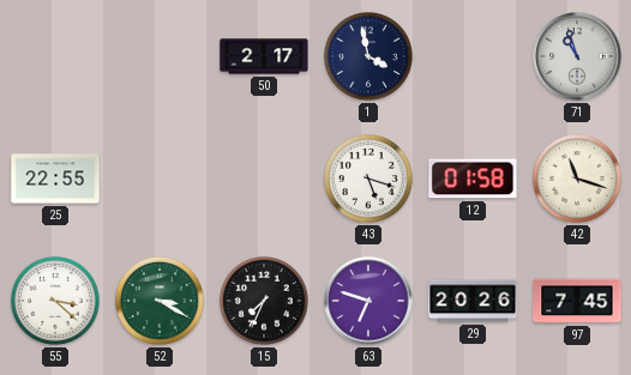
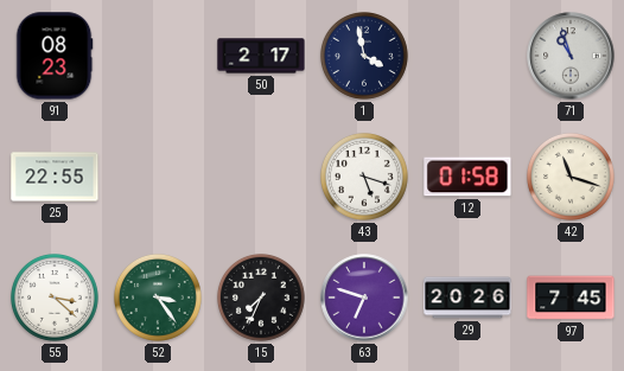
91: none -> 08:23 (55, 56)
52: 3:20 -> 3:24 (158, 298)
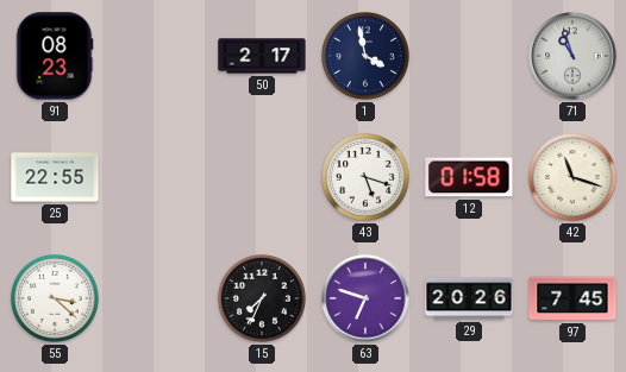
52: 3:24 -> none (158, 298)
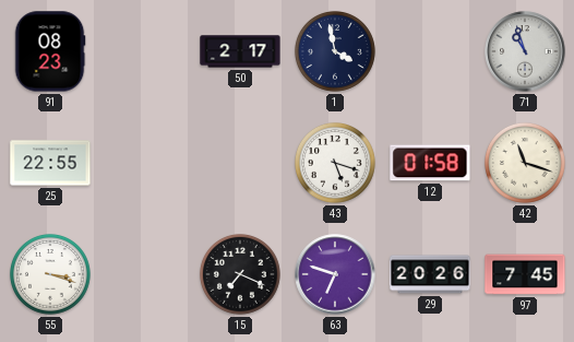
55: 3:22 -> 3:18 (50, 274)
15: 7:34 -> 7:19 (240, 274)
